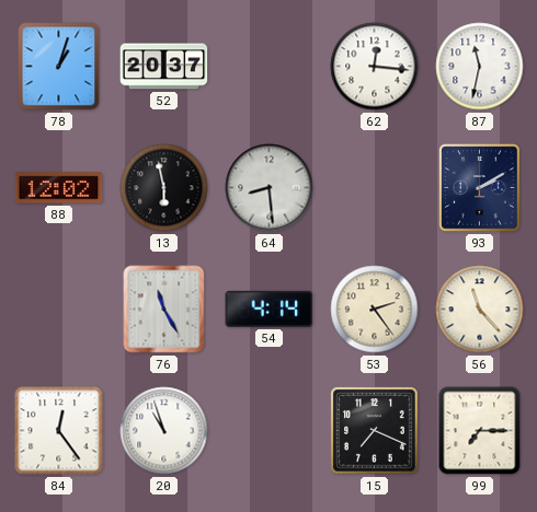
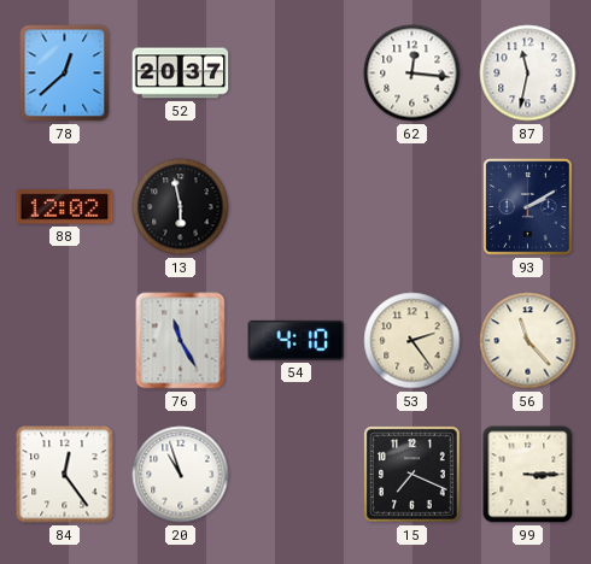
78: 1:03 -> 12:38 (65, 74)
64: 8:29 -> none (270, 188)
54: 4:14 -> 4:10 (297, 340)
99: 7:15 -> 3:15 (528, 475)
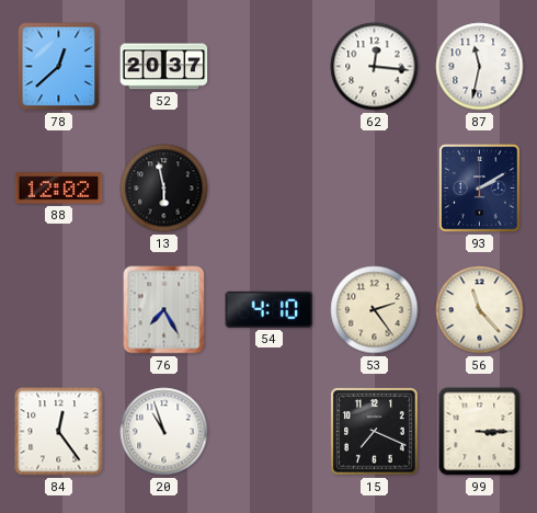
76: 11:25 -> 7:25 (164, 310)
